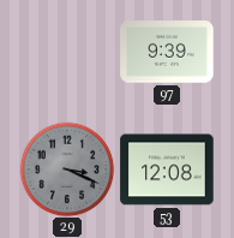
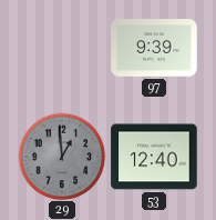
29: 3:19 -> 12:59 (62, 157)
53: 12:08 -> 12:40 (154, 157)
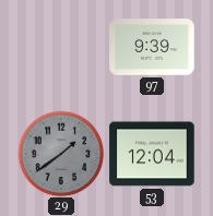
29: 12:59 -> 1:39 (61, 154)
53: 12:40 -> 12:04 (152, 154)
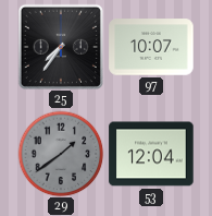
25: none -> 7:36 (60, 46)
97: 9:39 -> 10:07 (151, 47)
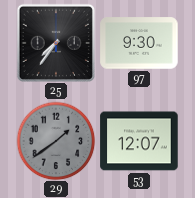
97: 10:07 -> 9:30 (139, 43)
53: 12:04 -> 12:07 (139, 141)
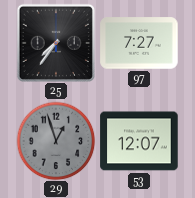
97: 9:30 -> 7:27 (139, 43)
29: 1:39 -> 12:57 (56, 141)
